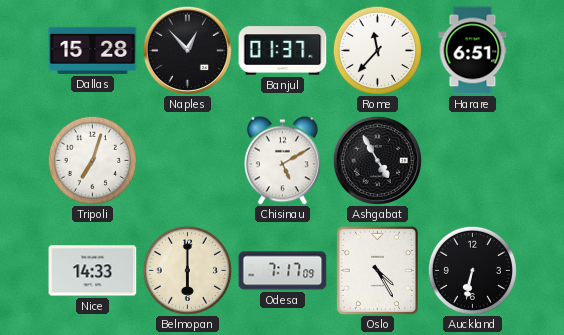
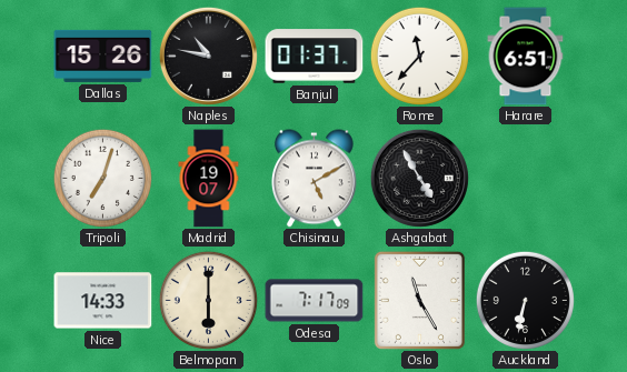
Dallas: 15:28 -> 15:26 (103, 56)
Naples: 12:53 -> 10:47 (208, 56)
Madrid: none -> 19:07 (209, 179)
Oslo: 4:25 -> 11:25 (419, 300)
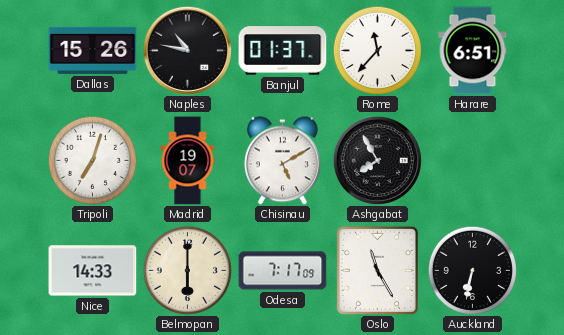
Ashgabat: 4:55 -> 7:55 (377, 160)
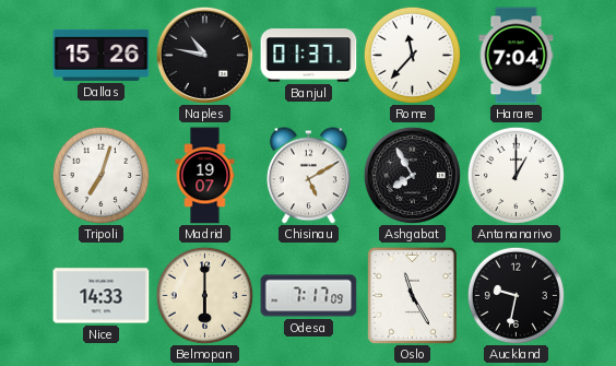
Harare: 6:51 -> 7:04 (517, 56)
Antananarivo: none -> 1:00 (516, 175)
Auckland: 6:32 -> 9:32 (516, 295)
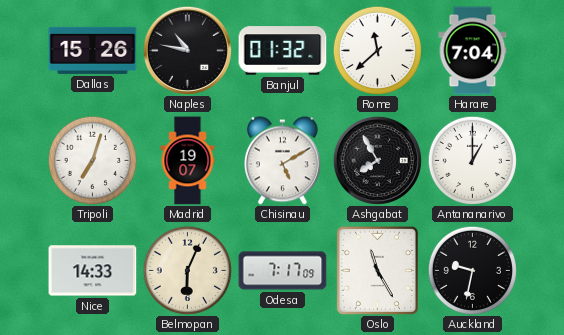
Banjul: 01:37 -> 01:32 (283, 51)
Rome: 11:37 -> 11:38 (377, 50)
Belmopan: 6:00 -> 6:04 (187, 270)
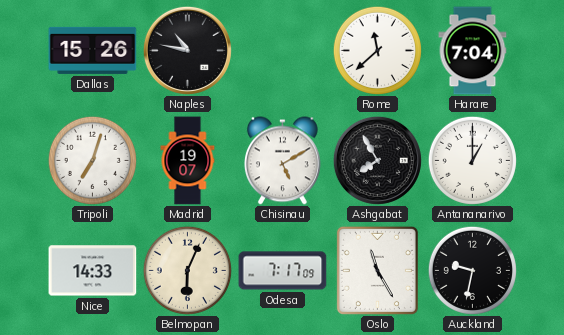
Banjul: 01:32 -> none (283, 51)
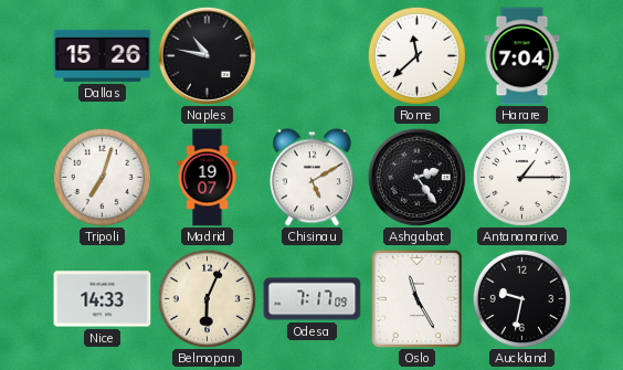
Ashgabat: 7:55 -> 2:24 (416, 177)
Antananarivo: 1:00 -> 1:15 (521, 177)
